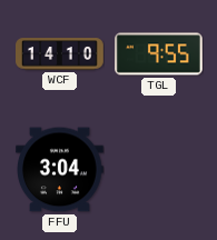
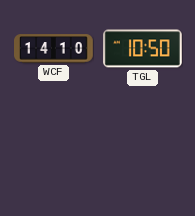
TGL: 9:55 -> 10:50 (143, 49)
FFU: 3:04 -> none (60, 170)
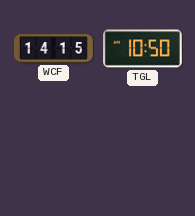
WCF: 14:10 -> 14:15 (54, 49)
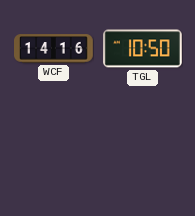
WCF: 14:15 -> 14:16 (54, 49)
